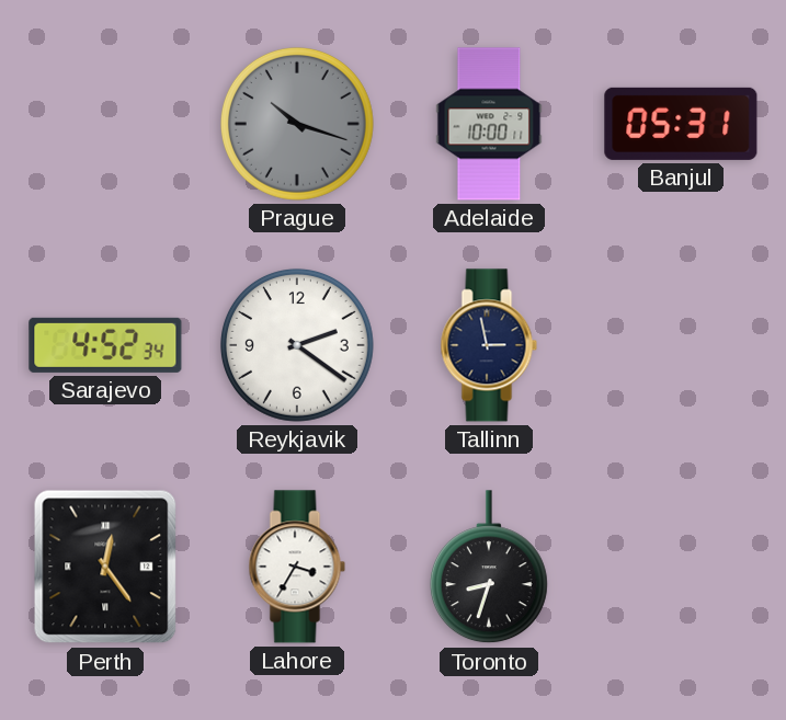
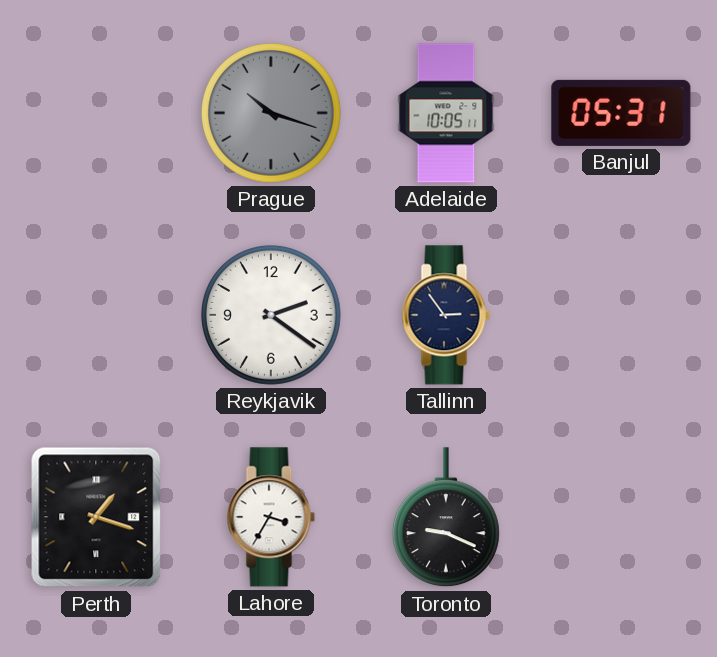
Adelaide: 10:00 -> 10:05 (446, 113)
Sarajevo: 4:52 -> none (105, 345)
Tallinn: 2:58 -> 2:54 (446, 315)
Perth: 12:24 -> 1:18 (96, 517)
Toronto: 8:33 -> 9:19 (446, 518)
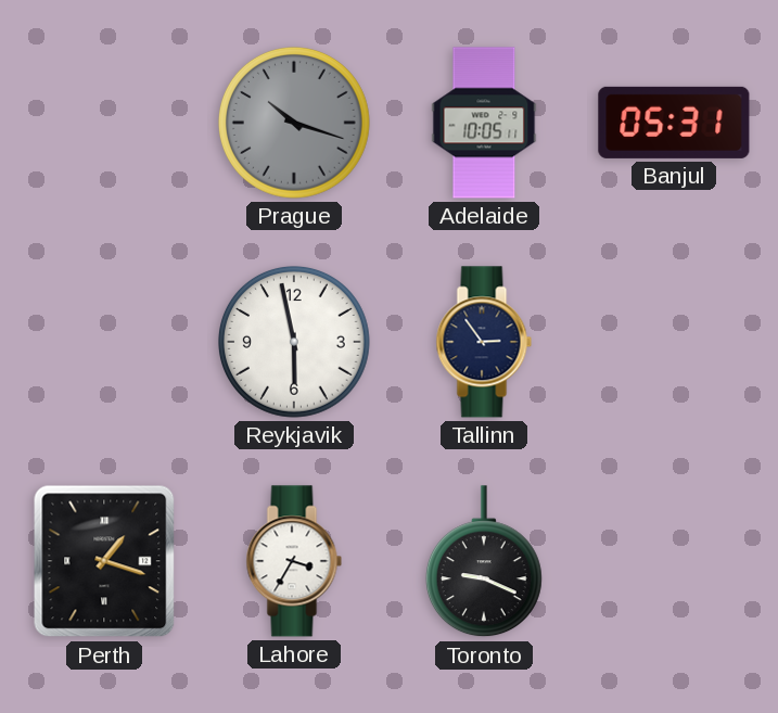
Reykjavik: 2:21 -> 5:58 (294, 342)
